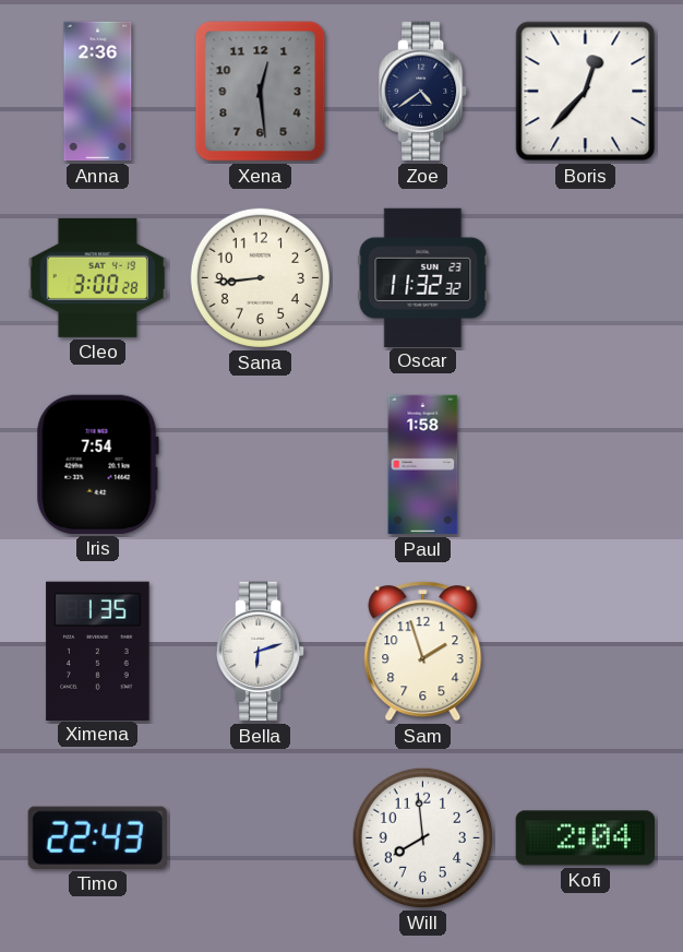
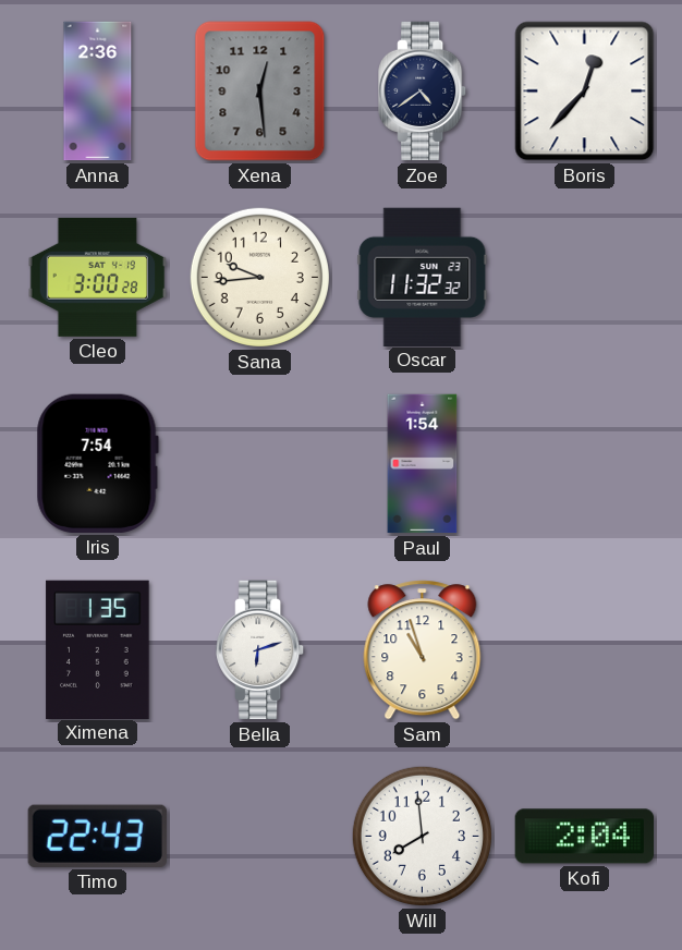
Sana: 8:44 -> 9:44 (259, 277)
Paul: 1:58 -> 1:54 (423, 464)
Sam: 1:57 -> 10:57 (423, 650)
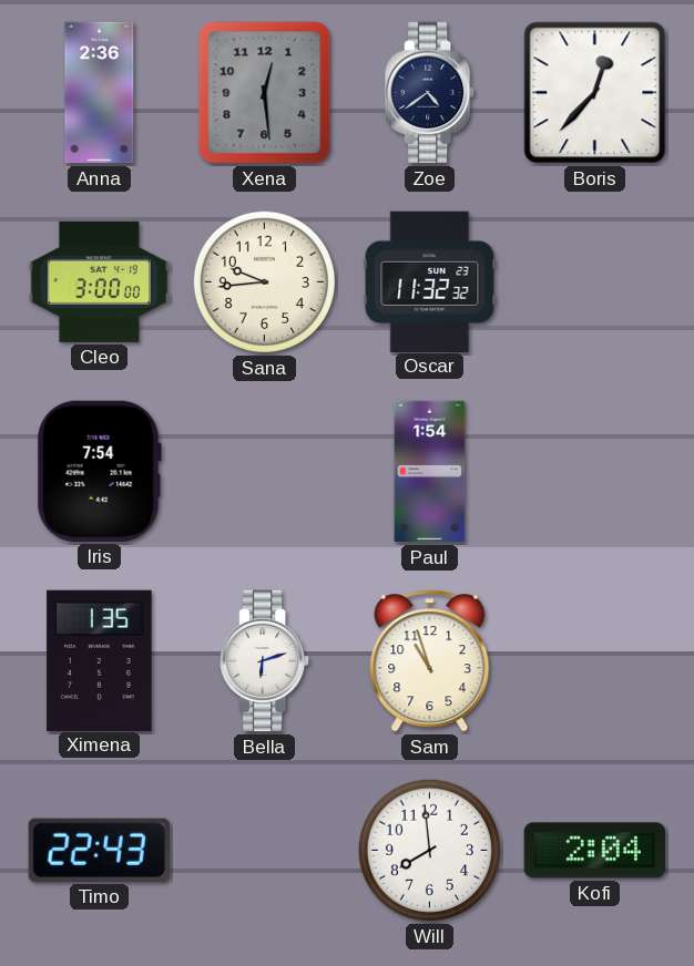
Cleo: 3:00:28 -> 3:00:00 (99, 281)
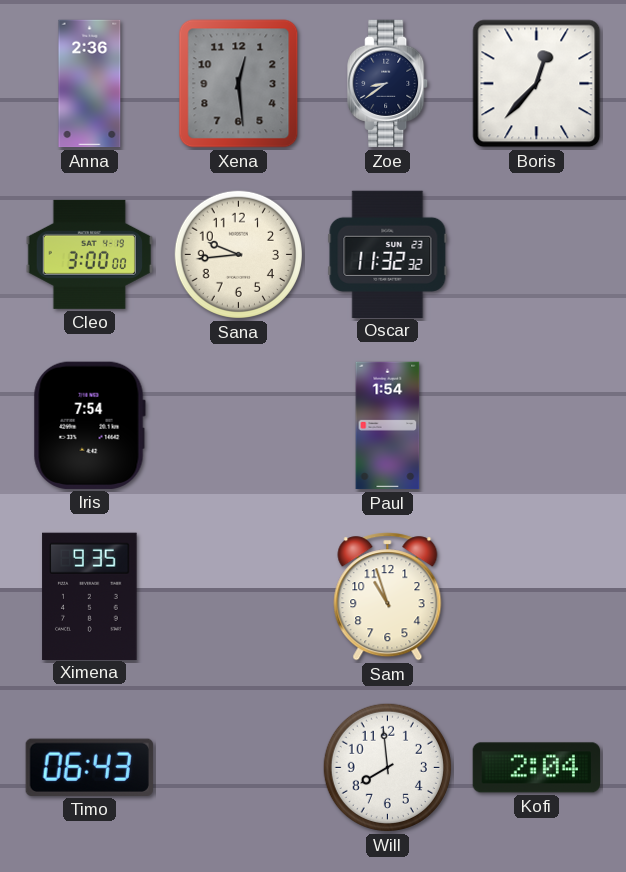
Zoe: 4:39 -> 8:39 (388, 84)
Ximena: 1:35 -> 9:35 (90, 596)
Bella: 6:12 -> none (265, 661)
Timo: 22:43 -> 06:43 (89, 767)
